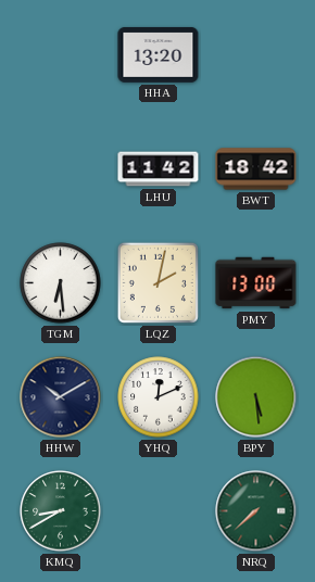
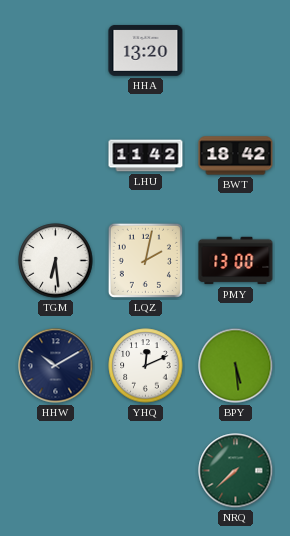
KMQ: 8:40 -> none (61, 511)
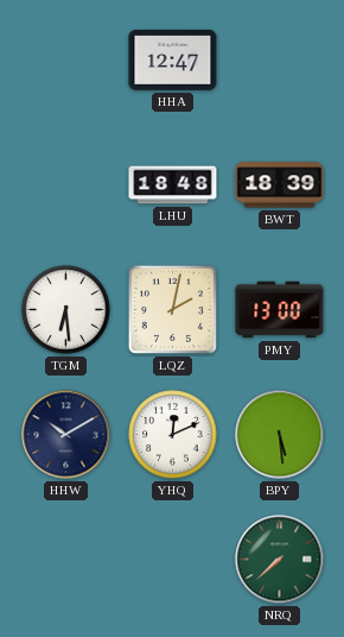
HHA: 13:20 -> 12:47 (173, 59)
LHU: 11:42 -> 18:48 (173, 185)
BWT: 18:42 -> 18:39 (280, 185)
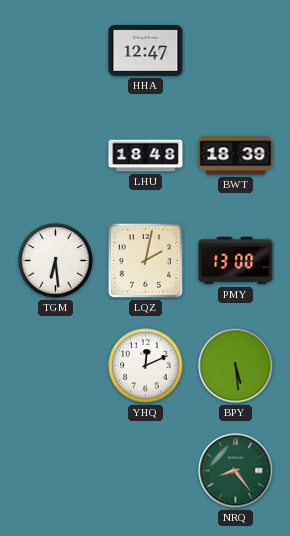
HHW: 10:10 -> none (66, 435)
NRQ: 7:38 -> 8:24 (236, 471)
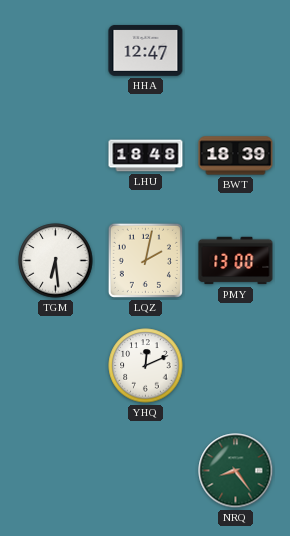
BPY: 5:29 -> none (236, 366)
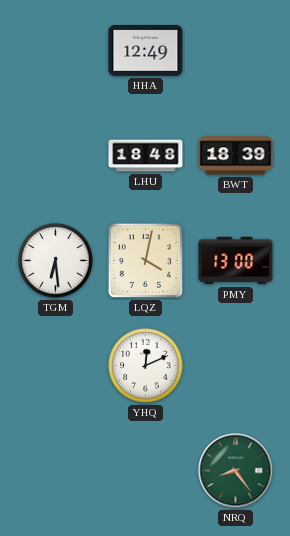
HHA: 12:47 -> 12:49 (146, 50)
LQZ: 2:02 -> 4:02 (145, 260)
